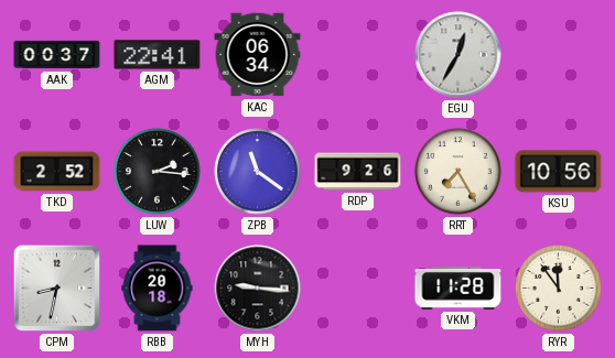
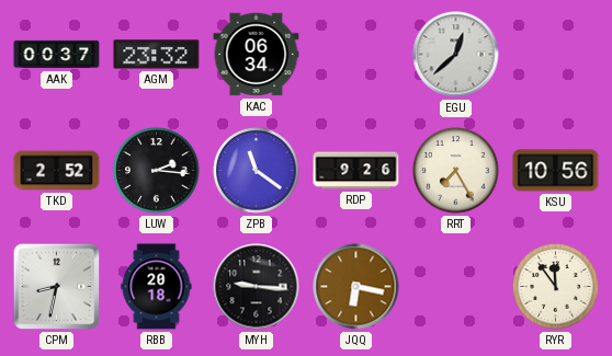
AGM: 22:41 -> 23:32 (157, 55)
EGU: 12:35 -> 12:38 (456, 55)
JQQ: none -> 6:17 (356, 287)
VKM: 11:28 -> none (458, 289)
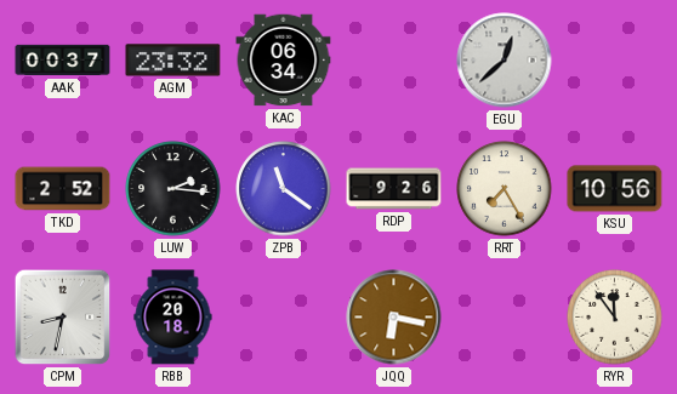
MYH: 9:16 -> none (257, 287)
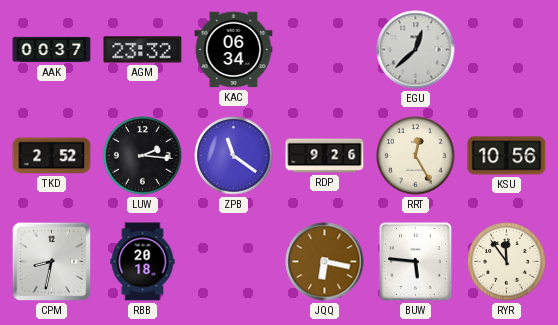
RRT: 7:25 -> 12:25 (416, 156)
BUW: none -> 5:46 (416, 262)
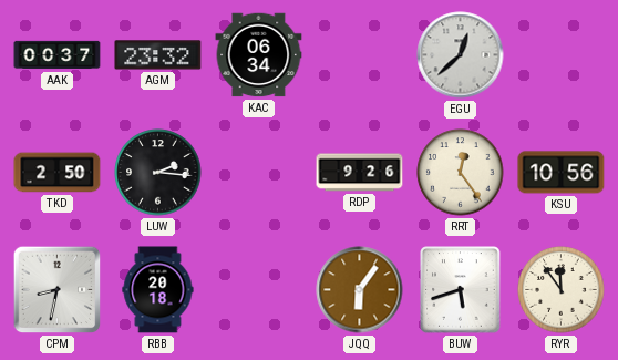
TKD: 2:52 -> 2:50 (58, 173)
ZPB: 11:21 -> none (234, 156)
RRT: 12:25 -> 12:24 (461, 173)
JQQ: 6:17 -> 6:06 (360, 290)
BUW: 5:46 -> 5:42 (461, 290)
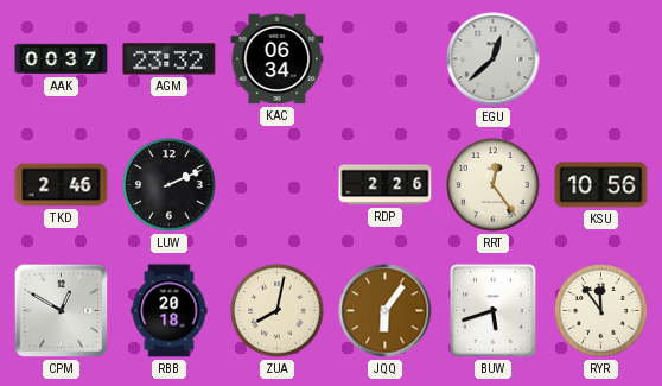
TKD: 2:50 -> 2:46 (62, 185)
LUW: 2:16 -> 2:11 (170, 185)
RDP: 9:26 -> 2:26 (386, 185)
CPM: 8:32 -> 12:50 (62, 311)
ZUA: none -> 8:02 (278, 311)
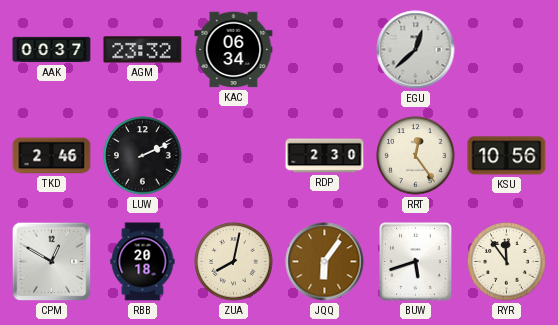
RDP: 2:26 -> 2:30 (325, 156)
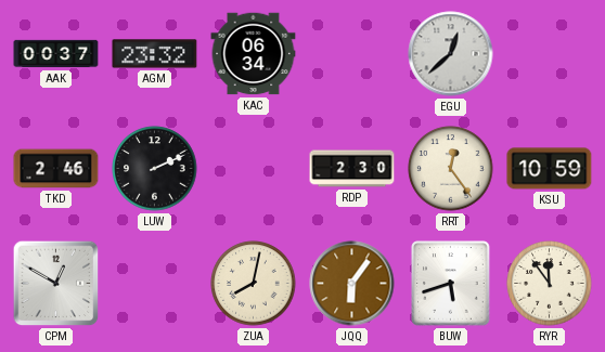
KSU: 10:56 -> 10:59 (550, 169)
RBB: 20:18 -> none (143, 262)
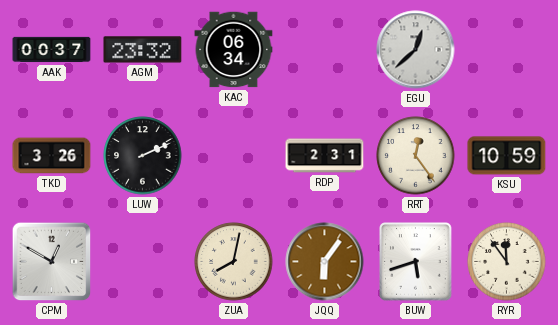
TKD: 2:46 -> 3:26 (52, 156)
RDP: 2:30 -> 2:31 (325, 156)
